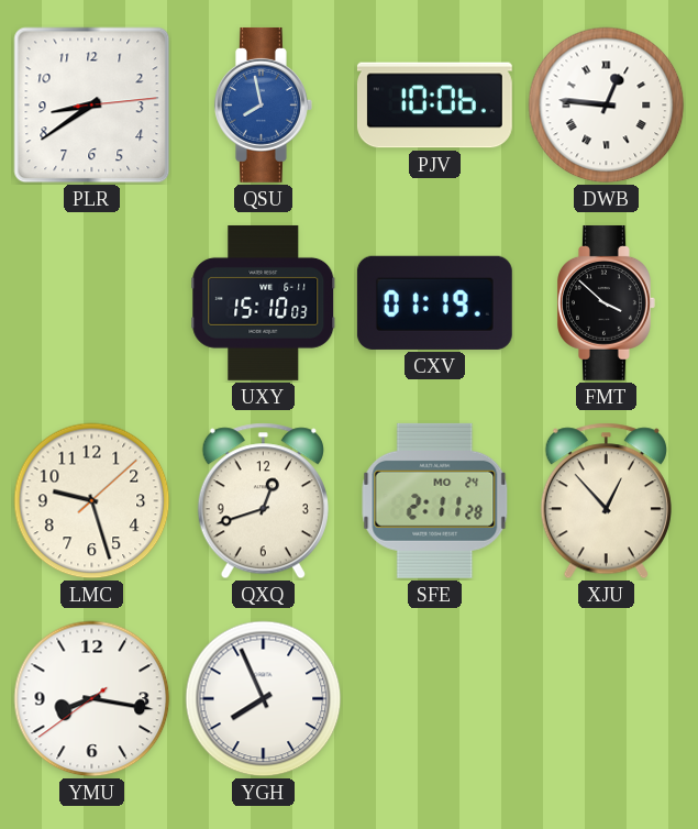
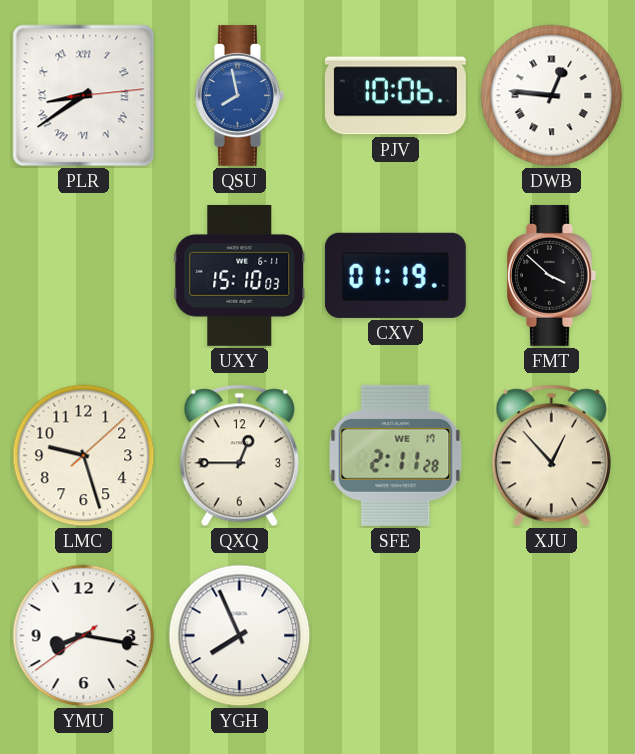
PLR numerals: Arabic -> Roman (84, 96)
QXQ: 12:42 -> 12:45 (239, 456)
SFE date: MO 24 -> WE 17 (396, 455)
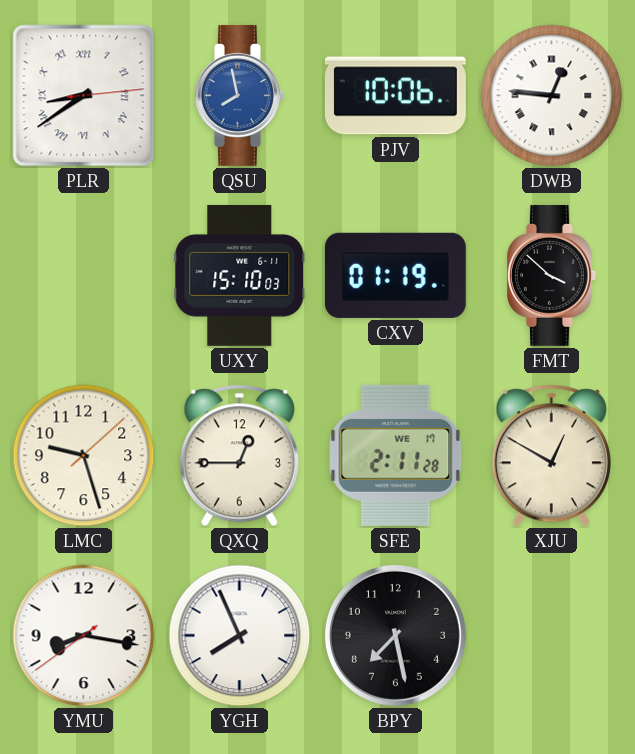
XJU: 12:53 -> 12:50 (551, 456)
BPY: none -> 7:28 (395, 635)
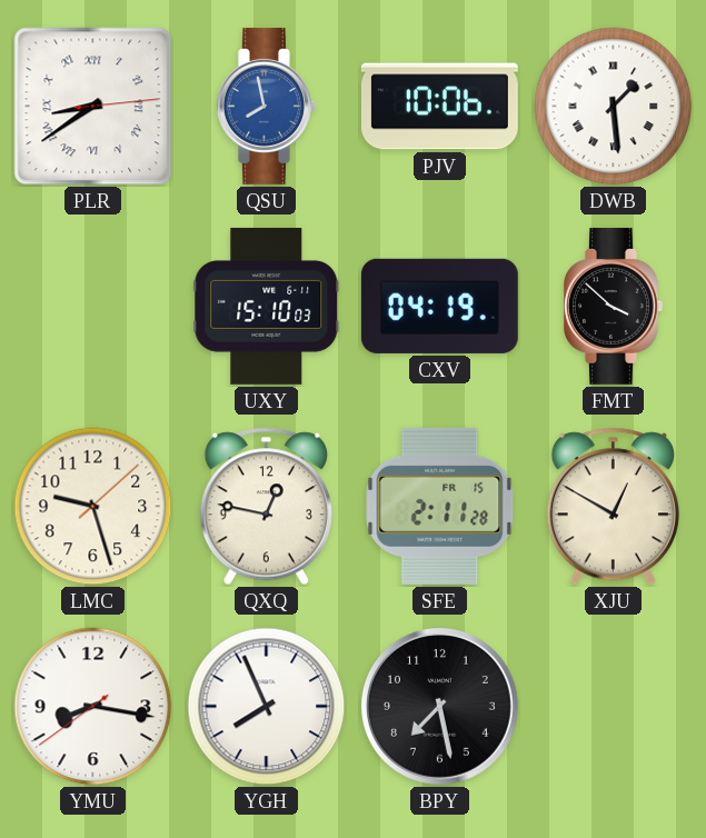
DWB: 12:46 -> 1:29 (614, 107)
CXV: 01:19 -> 04:19 (439, 306)
QXQ: 12:45 -> 12:47 (266, 507)
SFE date: WE 17 -> FR 15 (440, 506)
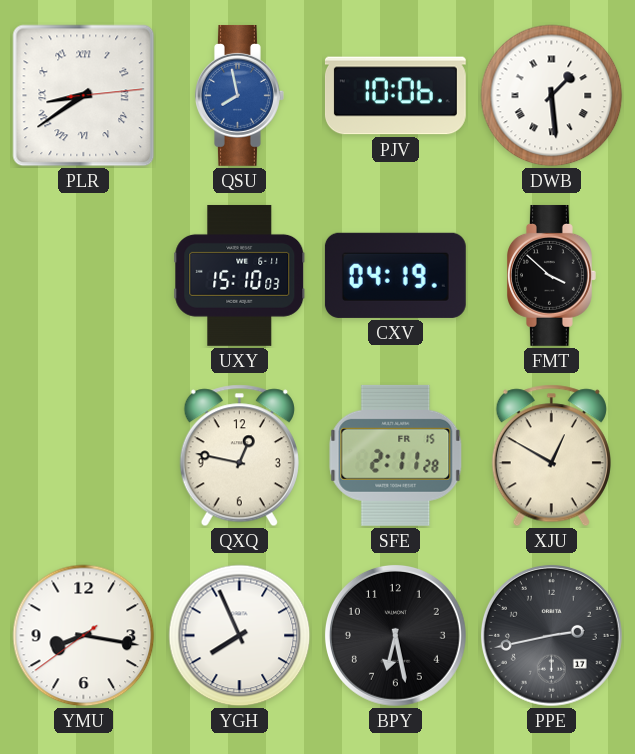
LMC: 9:27 -> none (93, 507)
BPY: 7:28 -> 6:28 (395, 635)
PPE: none -> 2:43 (551, 635)
